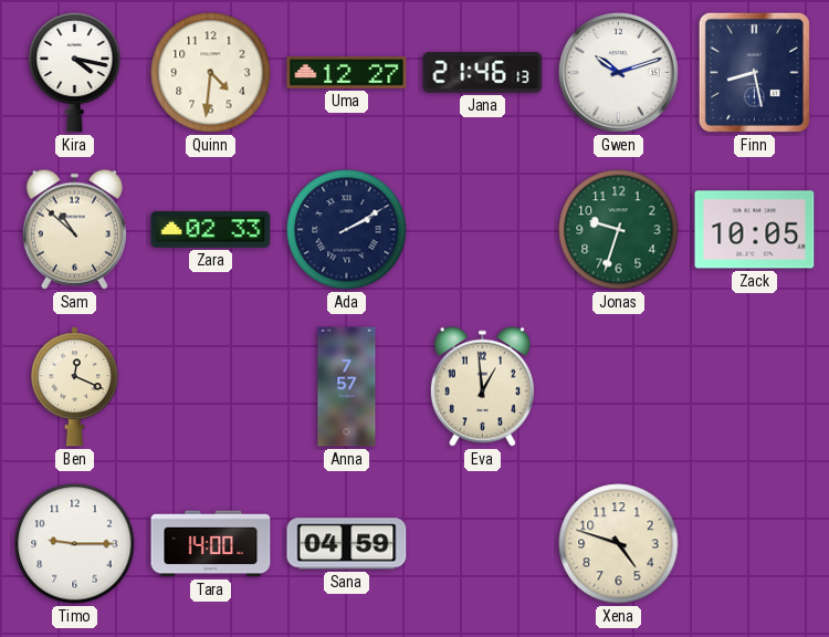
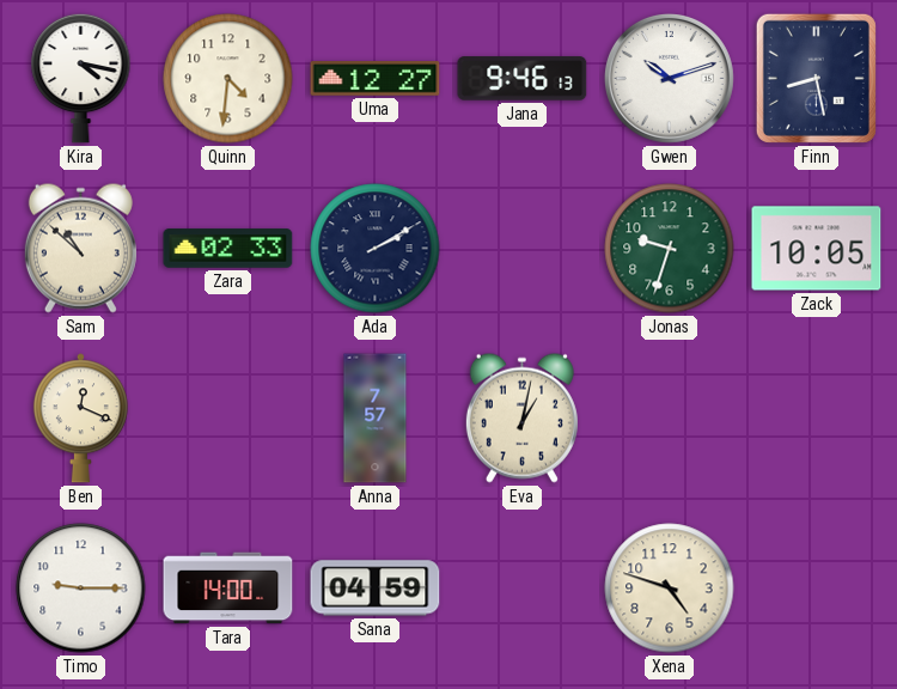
Jana: 21:46 -> 9:46 (523, 79)
Eva: 12:59 -> 1:02 (521, 417)
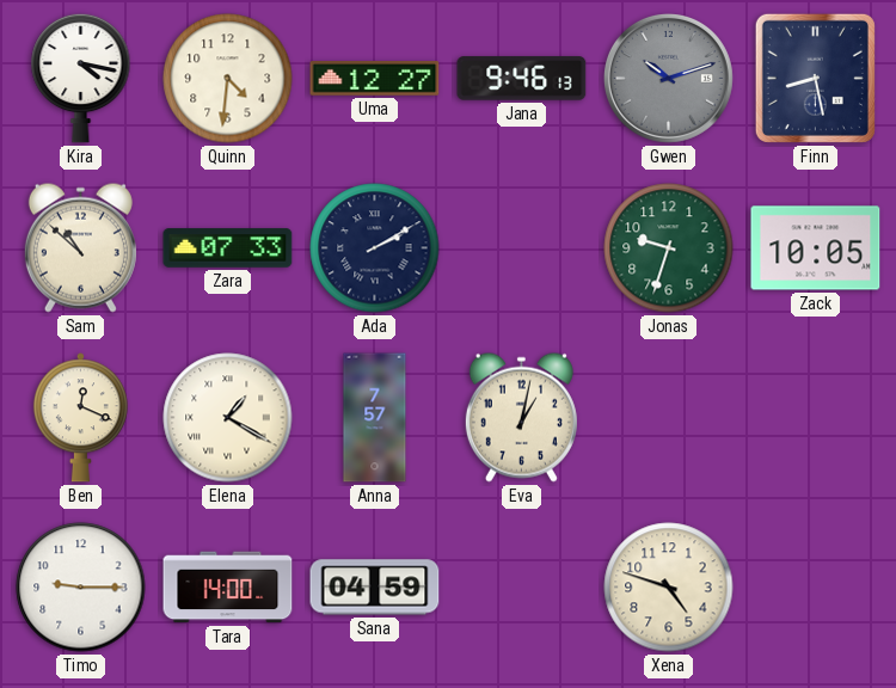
Gwen dial: white -> grey (668, 78)
Zara: 02:33 -> 07:33 (228, 248)
Elena: none -> 1:20 (228, 418)
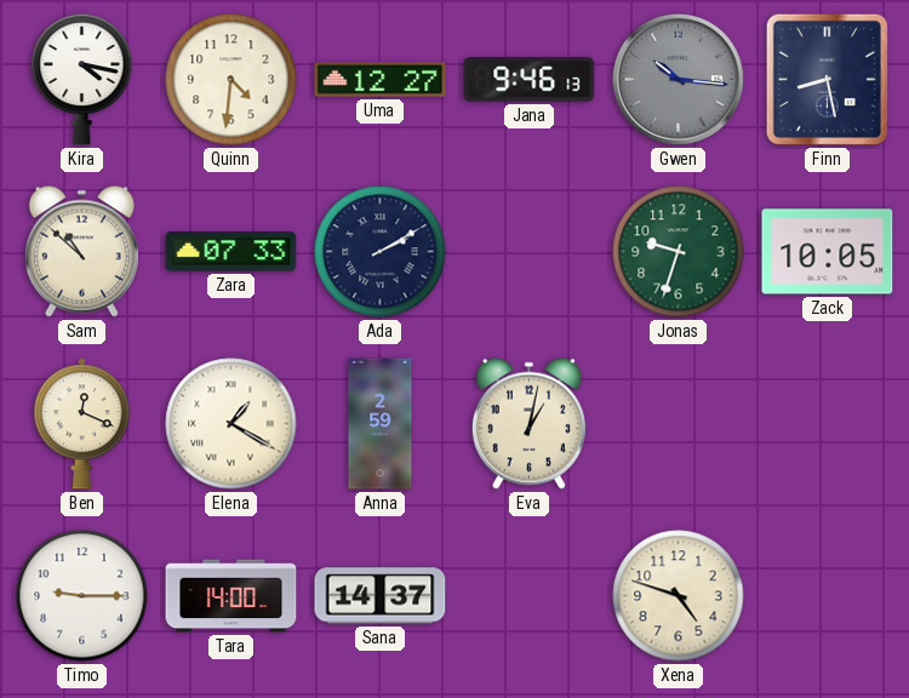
Gwen: 10:12 -> 10:16 (678, 79)
Anna: 7:57 -> 2:59 (381, 424)
Sana: 04:59 -> 14:37 (381, 596)
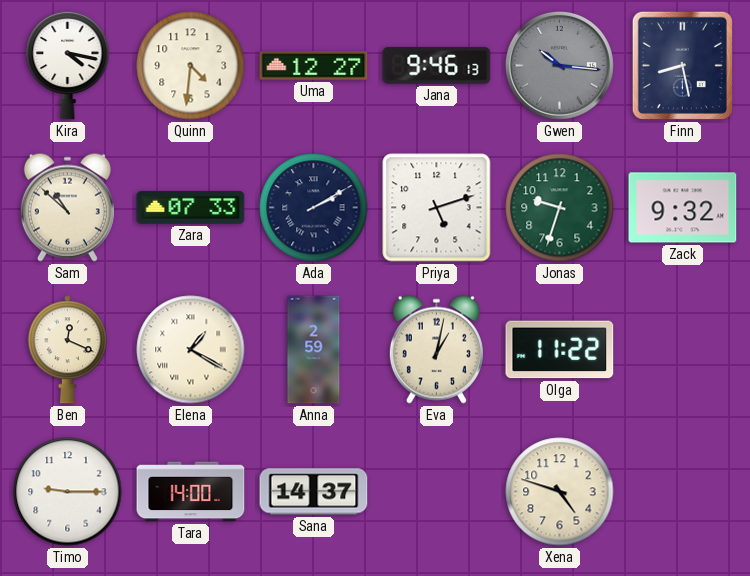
Priya: none -> 5:12 (437, 208)
Zack: 10:05 -> 9:32 (683, 208)
Olga: none -> 11:22 (560, 350)
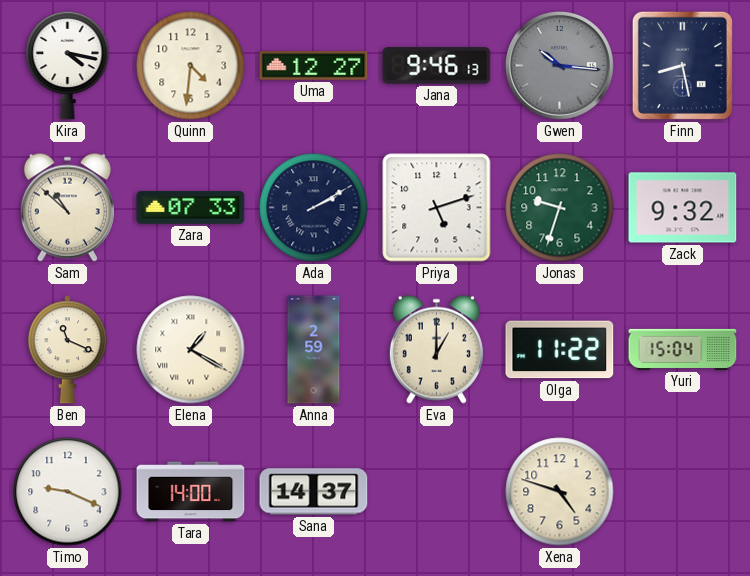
Ben: 12:19 -> 11:19 (67, 350)
Eva: 1:02 -> 1:00 (436, 349)
Yuri: none -> 15:04 (683, 349)
Timo: 9:15 -> 9:19 (68, 492)
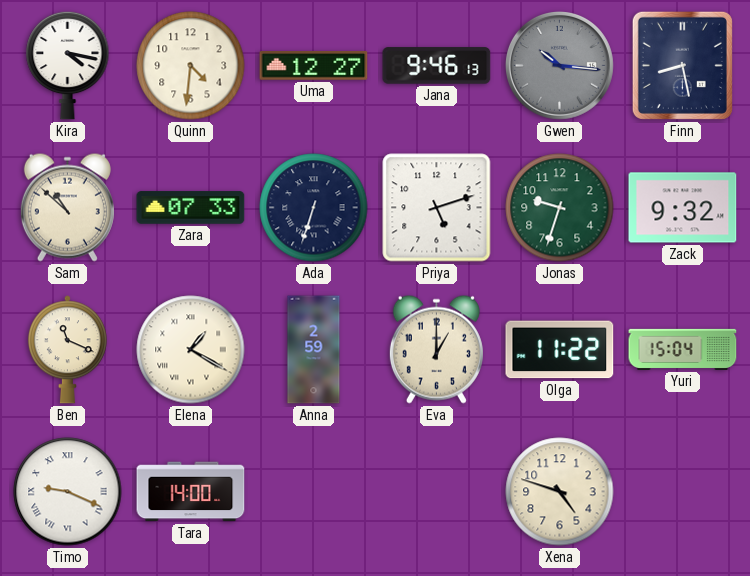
Ada: 2:10 -> 6:33 (314, 208)
Timo numerals: Arabic -> Roman (68, 492)
Sana: 14:37 -> none (314, 492)
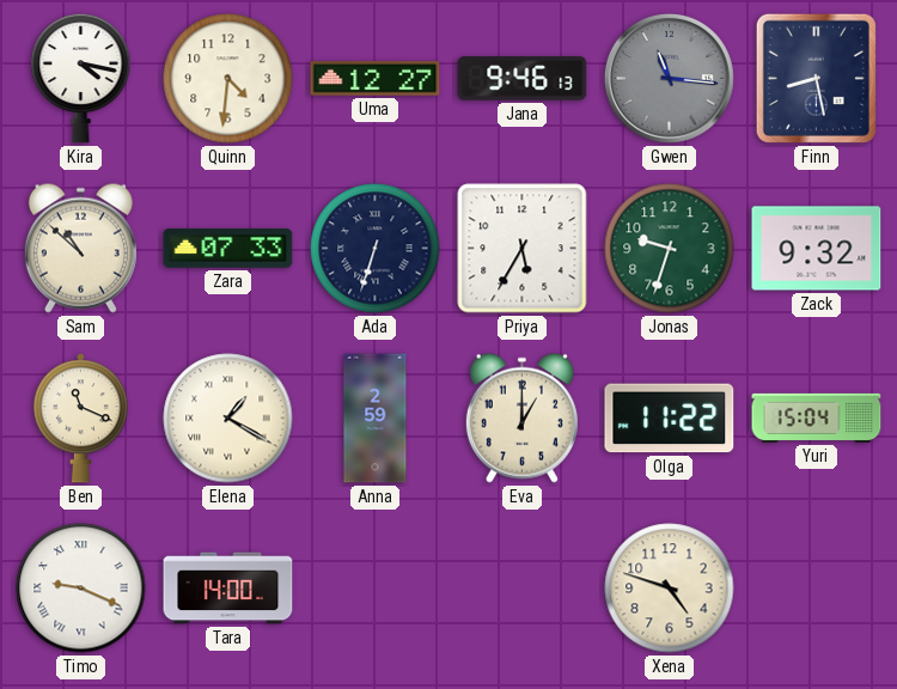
Gwen: 10:16 -> 11:16 (669, 78)
Priya: 5:12 -> 5:35 (523, 249)
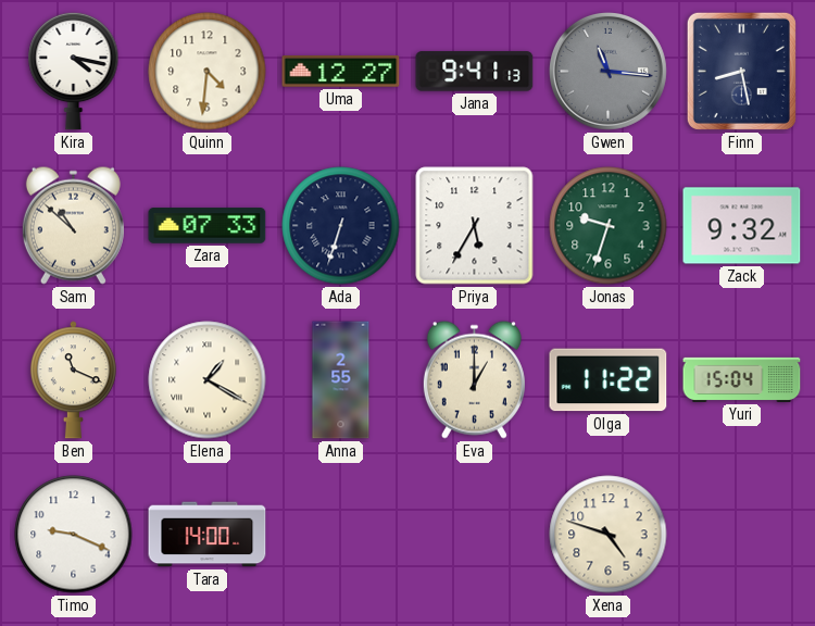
Jana: 9:46 -> 9:41 (475, 72)
Anna: 2:59 -> 2:55 (341, 380)
Timo numerals: Roman -> Arabic (74, 535)
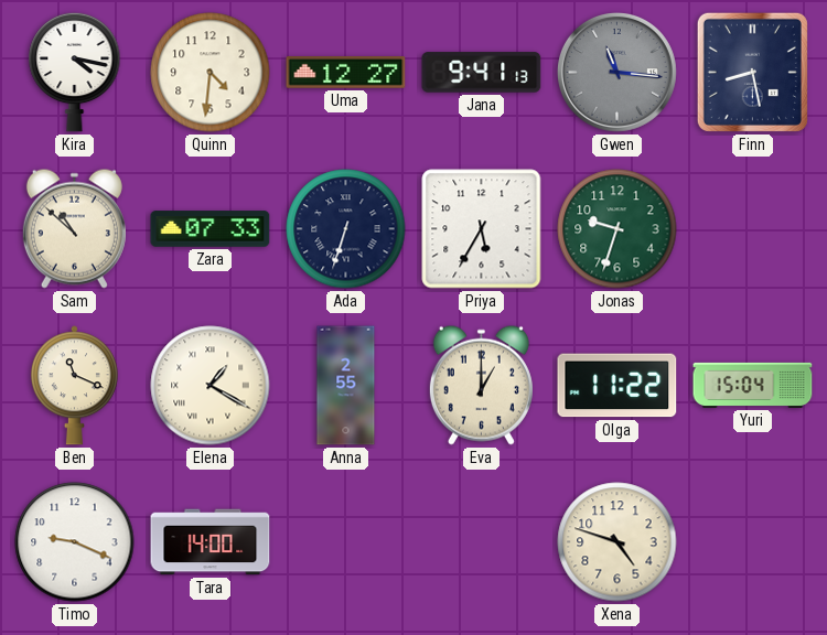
Zack: 9:32 -> none (742, 226)
